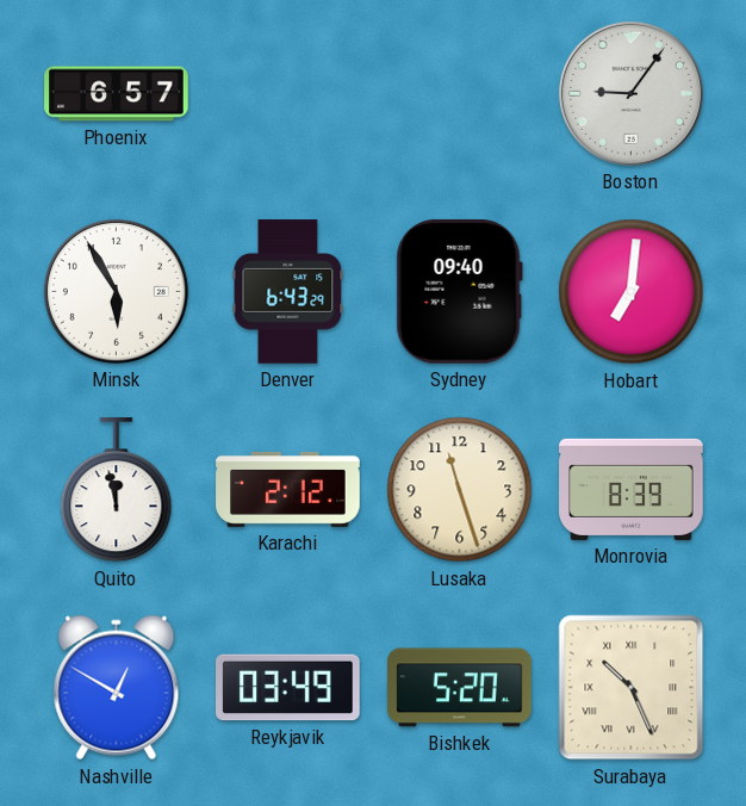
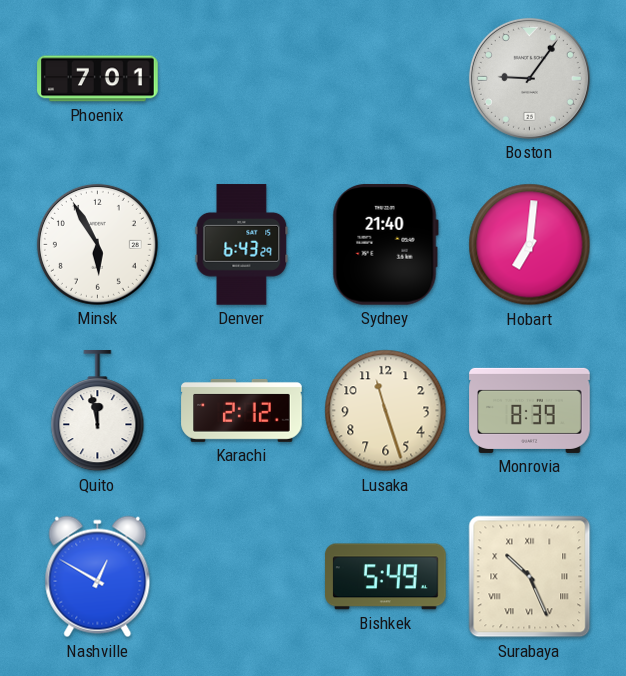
Phoenix: 6:57 -> 7:01 (98, 79)
Sydney: 09:40 -> 21:40 (385, 244)
Reykjavik: 03:49 -> none (288, 688)
Bishkek: 5:20 -> 5:49 (386, 577)
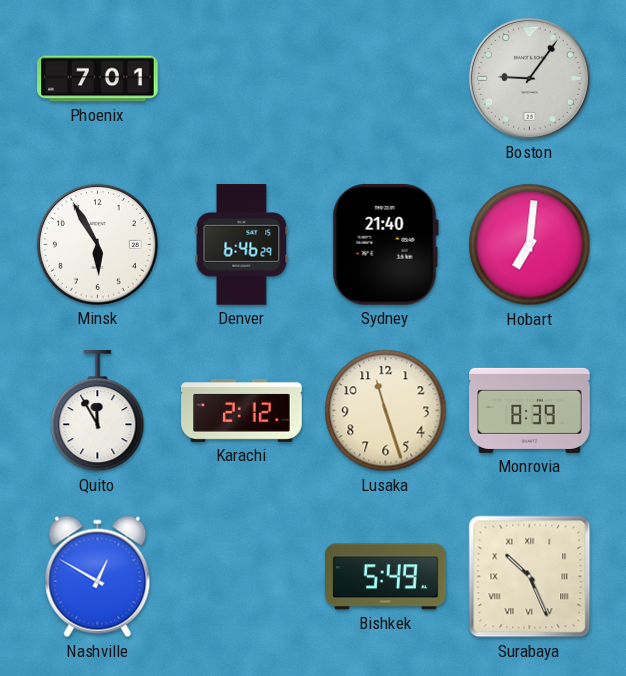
Denver: 6:43 -> 6:46 (242, 245)
Quito: 11:58 -> 11:55 (98, 411)
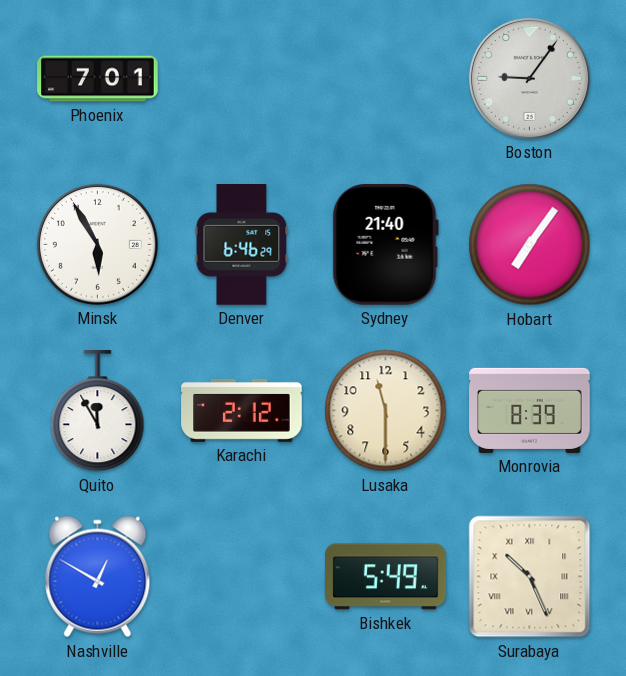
Hobart: 7:01 -> 7:06 (530, 245)
Lusaka: 11:27 -> 11:30 (386, 411)
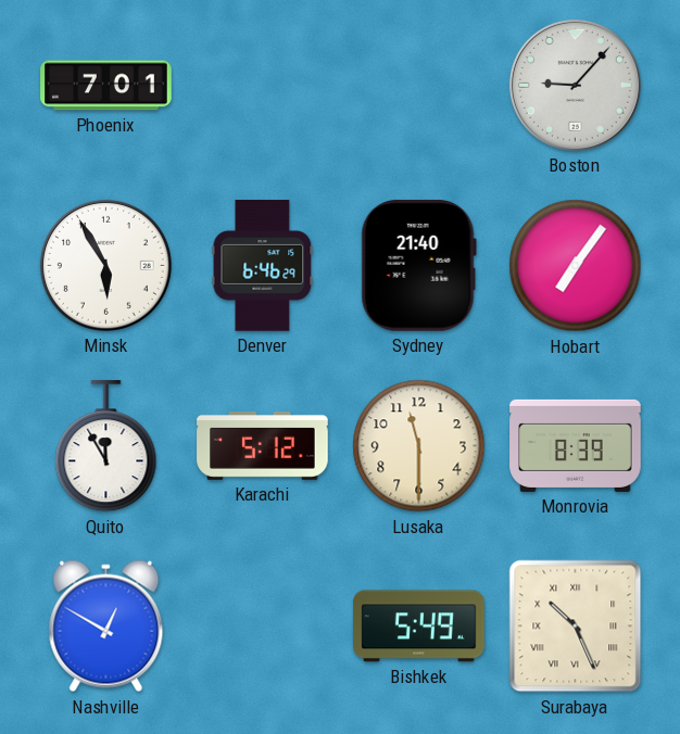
Boston: 9:06 -> 9:07 (575, 85)
Karachi: 2:12 -> 5:12 (263, 445)
